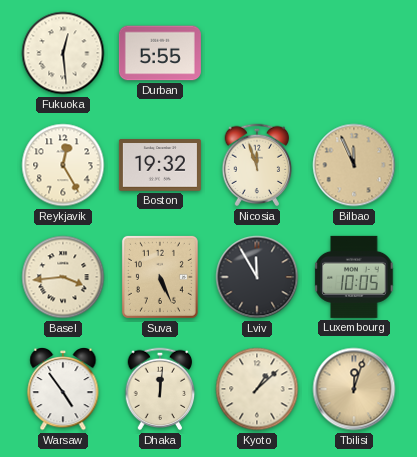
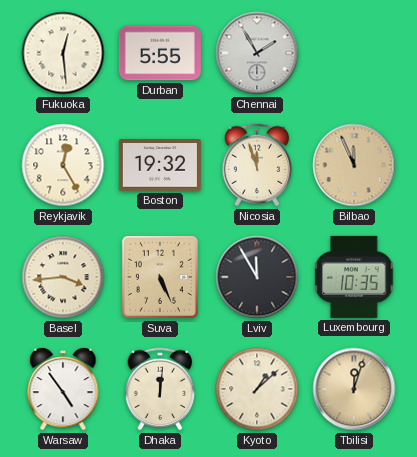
Chennai: none -> 1:55 (257, 53)
Luxembourg: 10:05 -> 10:35 (354, 277)
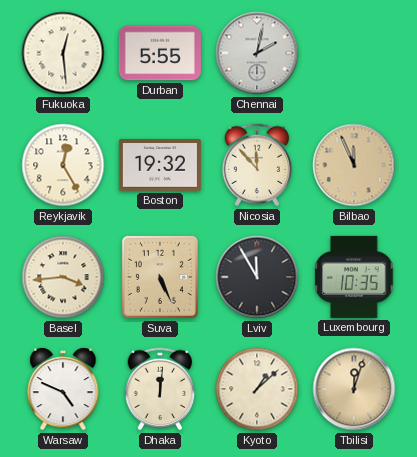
Chennai: 1:55 -> 2:02 (257, 53)
Nicosia: 11:57 -> 11:53 (257, 165)
Warsaw: 4:54 -> 4:49 (63, 390)
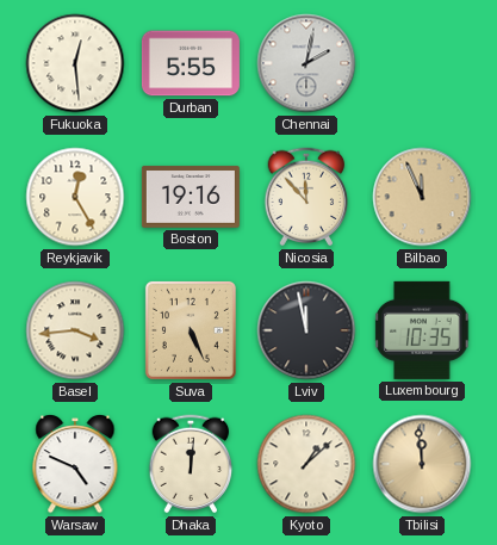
Boston: 19:32 -> 19:16 (191, 197)
Lviv: 11:55 -> 11:58 (306, 330)
Tbilisi: 12:03 -> 11:59 (422, 464)
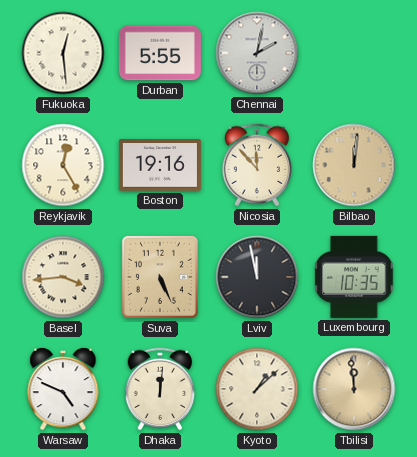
Bilbao: 11:56 -> 12:01 (354, 165)
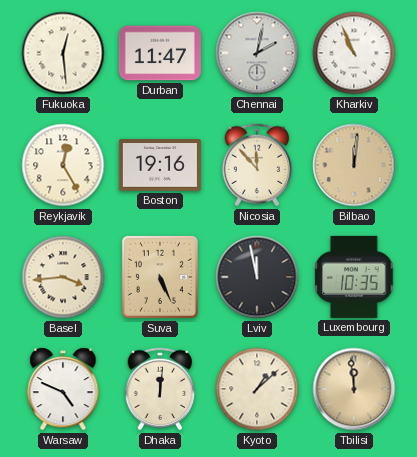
Durban: 5:55 -> 11:47 (160, 53)
Kharkiv: none -> 10:56 (354, 53)
